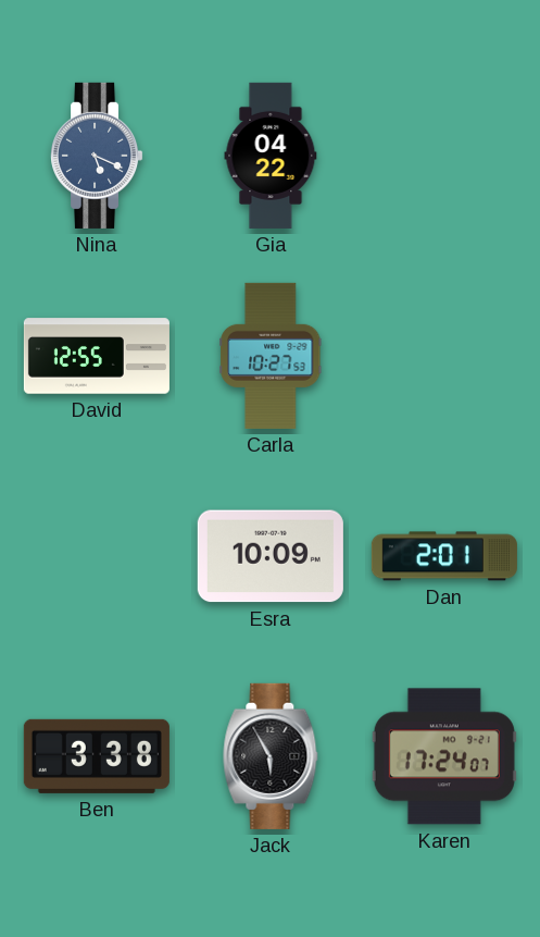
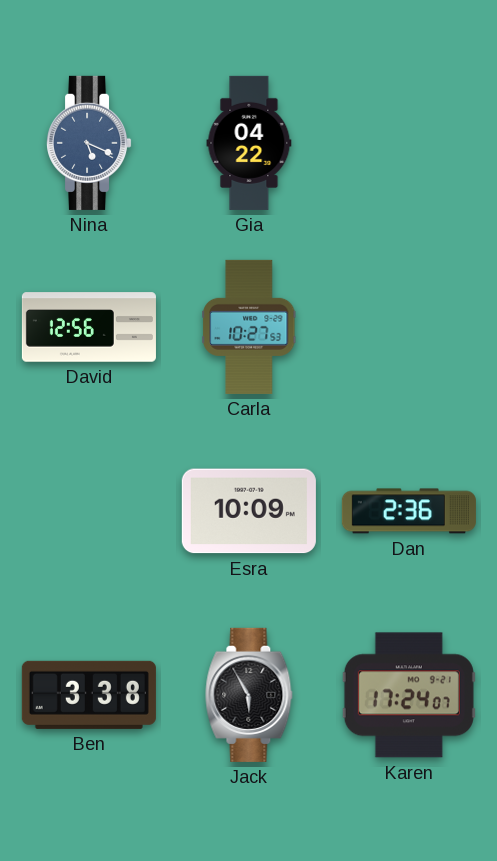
David: 12:55 -> 12:56 (89, 327)
Dan: 2:01 -> 2:36 (409, 511)
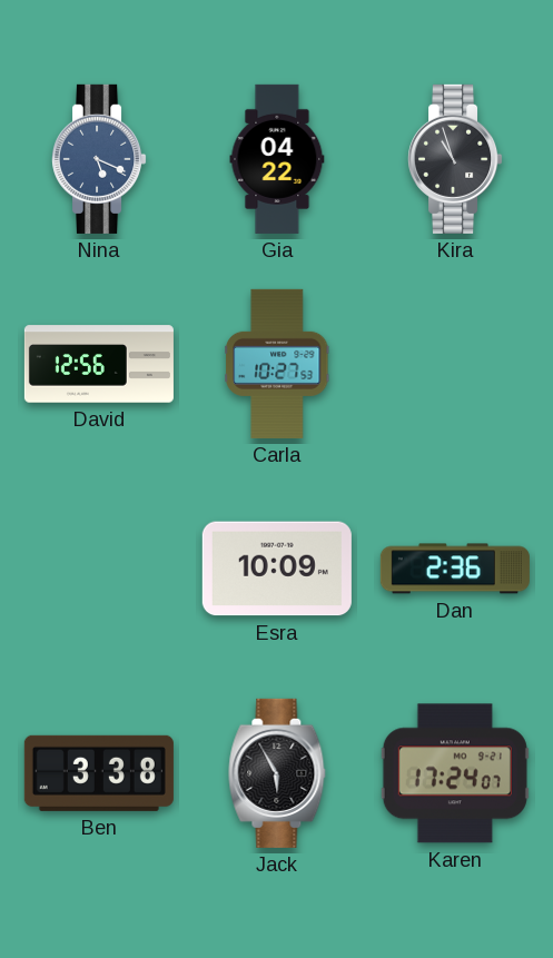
Kira: none -> 10:57 (456, 159)
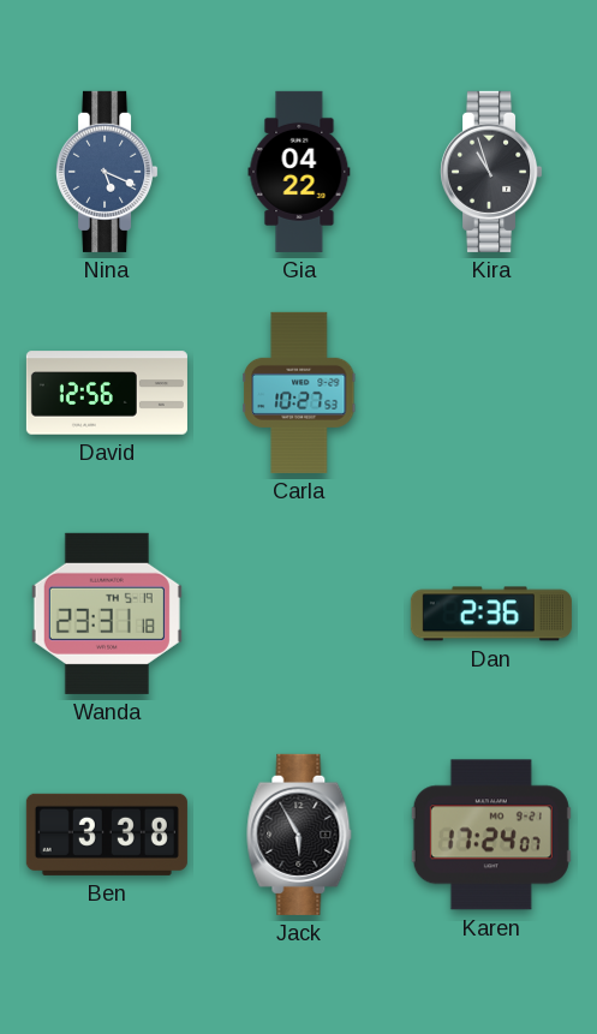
Wanda: none -> 23:31 (107, 614)
Esra: 10:09 -> none (277, 569)
